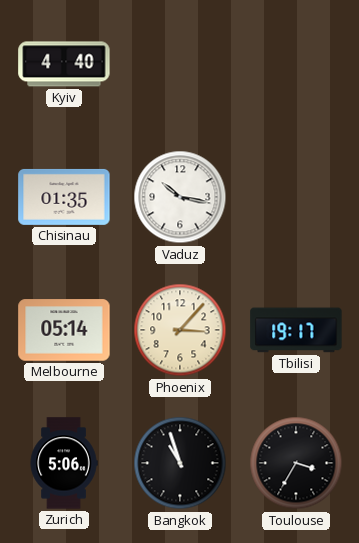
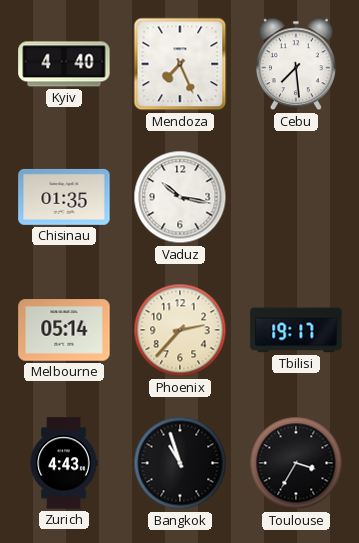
Mendoza: none -> 7:26 (180, 64)
Cebu: none -> 7:29 (296, 64)
Phoenix: 3:07 -> 2:37 (180, 330)
Zurich: 5:06 -> 4:43 (64, 463)
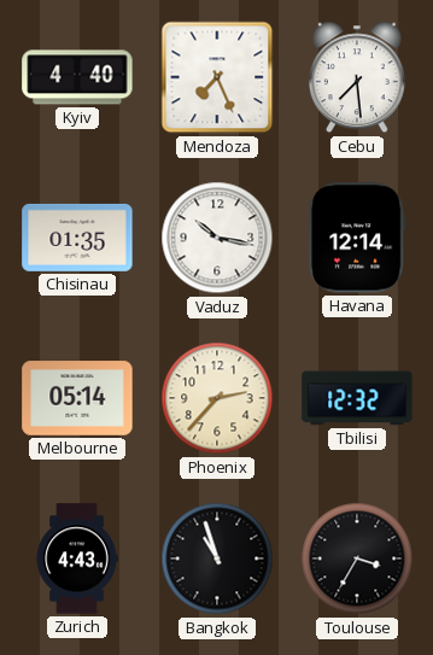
Havana: none -> 12:14 (357, 238)
Tbilisi: 19:17 -> 12:32 (357, 398)
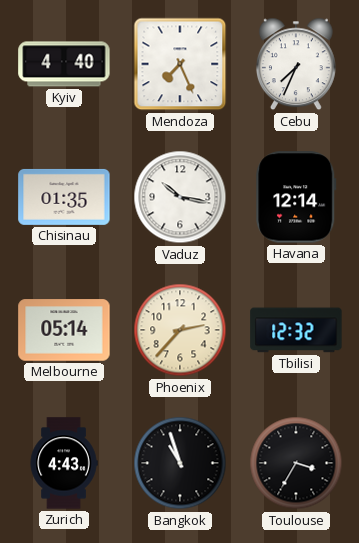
Cebu: 7:29 -> 7:34 (296, 64)
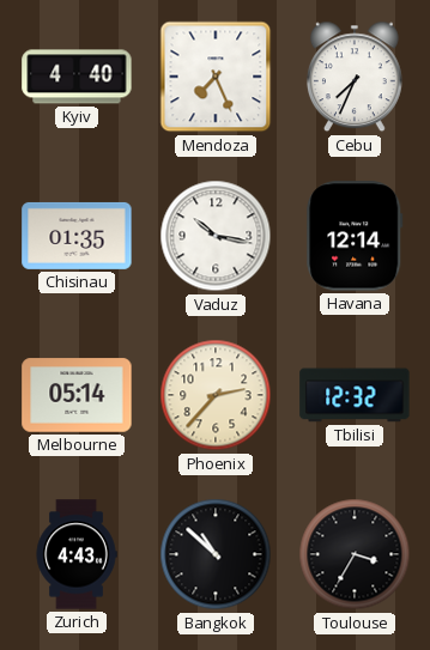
Bangkok: 10:57 -> 10:52 (216, 554)
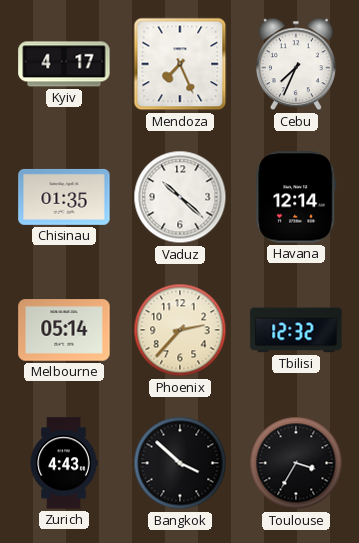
Kyiv: 4:40 -> 4:17 (64, 64)
Vaduz: 10:17 -> 10:22 (180, 197)
Bangkok: 10:52 -> 3:52 (180, 463)
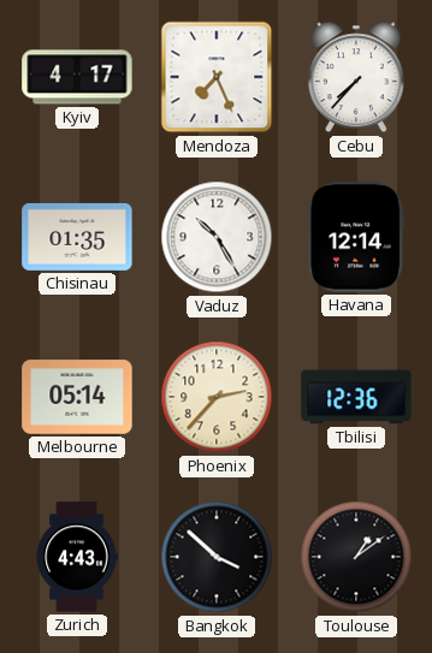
Cebu: 7:34 -> 7:37 (356, 77)
Vaduz: 10:22 -> 10:25 (217, 237)
Tbilisi: 12:32 -> 12:36 (356, 397)
Toulouse: 3:35 -> 1:09 (356, 557)
